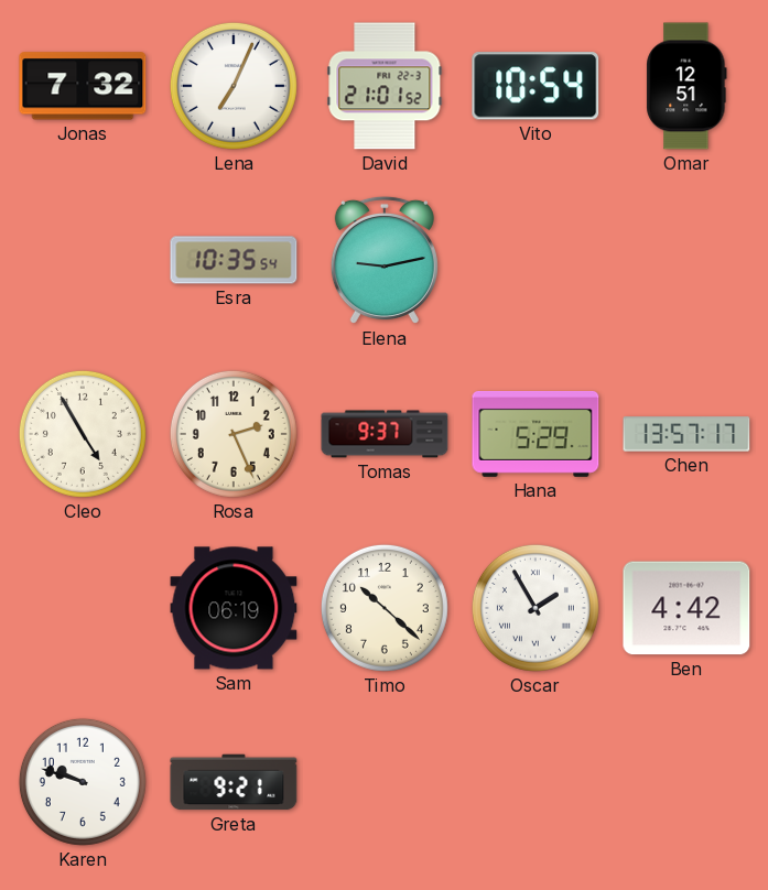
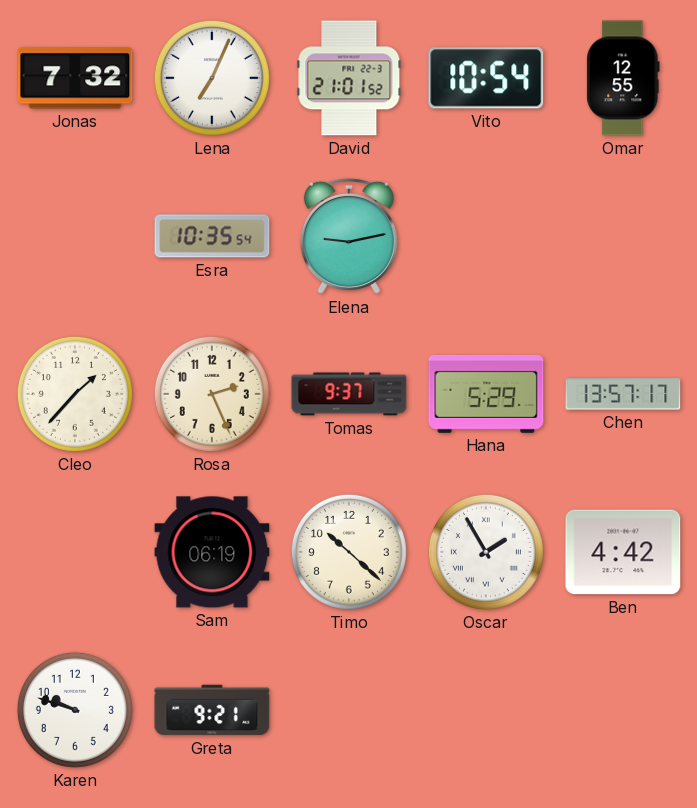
Omar: 12:51 -> 12:55 (623, 78)
Cleo: 4:55 -> 1:37 (75, 394)
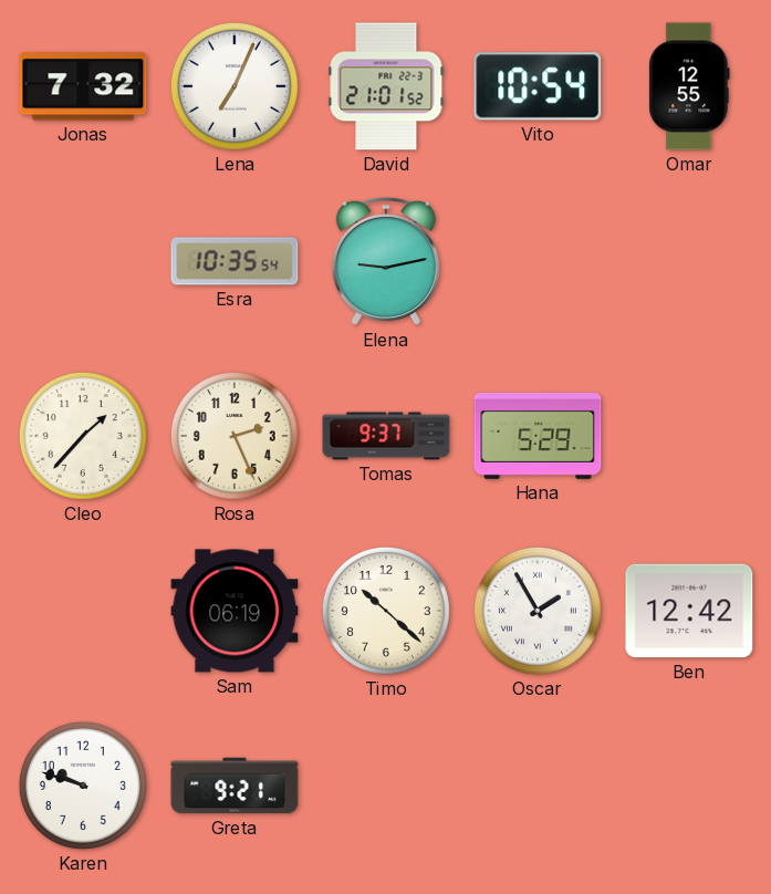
Chen: 13:57 -> none (623, 394)
Ben: 4:42 -> 12:42 (689, 611)
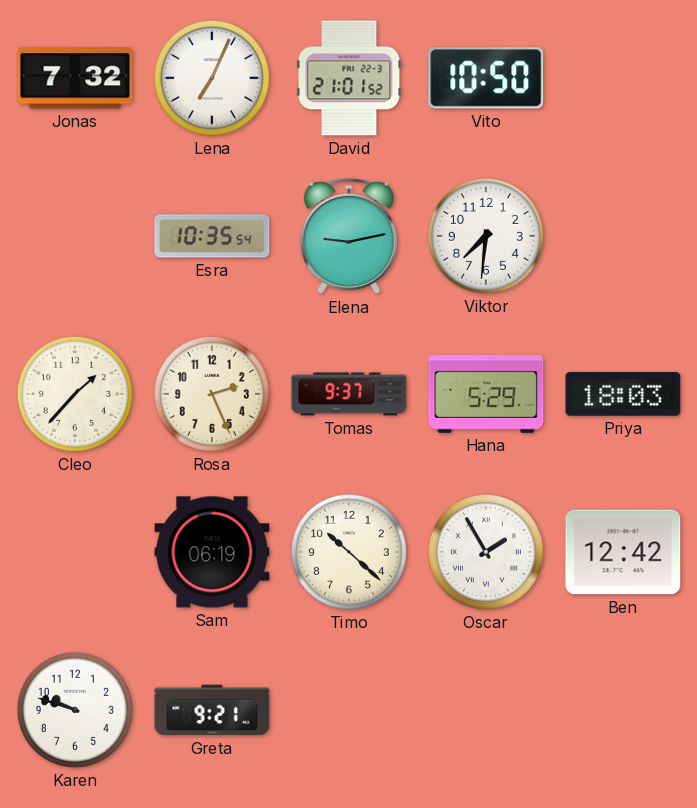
Vito: 10:54 -> 10:50 (486, 78)
Omar: 12:55 -> none (689, 86)
Viktor: none -> 7:31 (486, 236)
Priya: none -> 18:03 (623, 394)
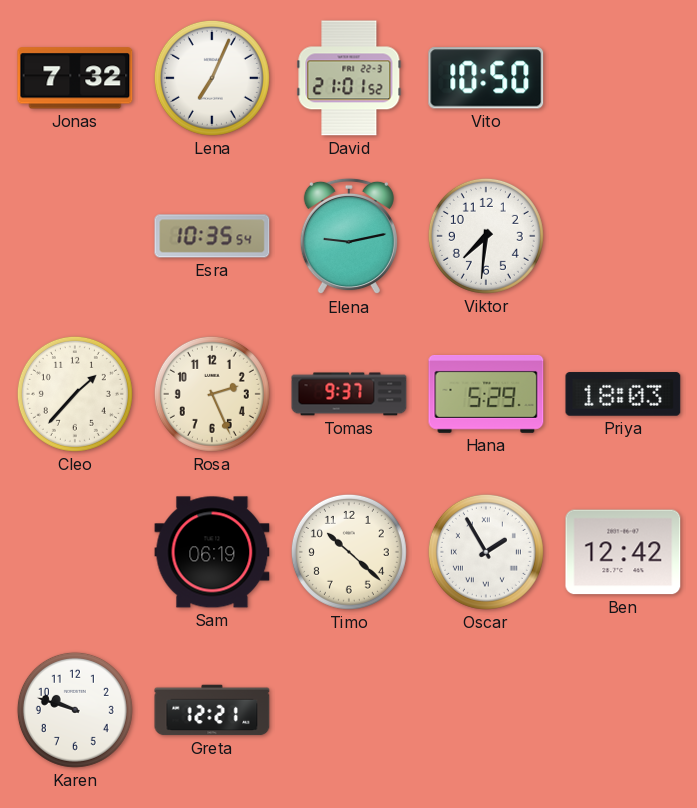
Greta: 9:21 -> 12:21 (212, 710)
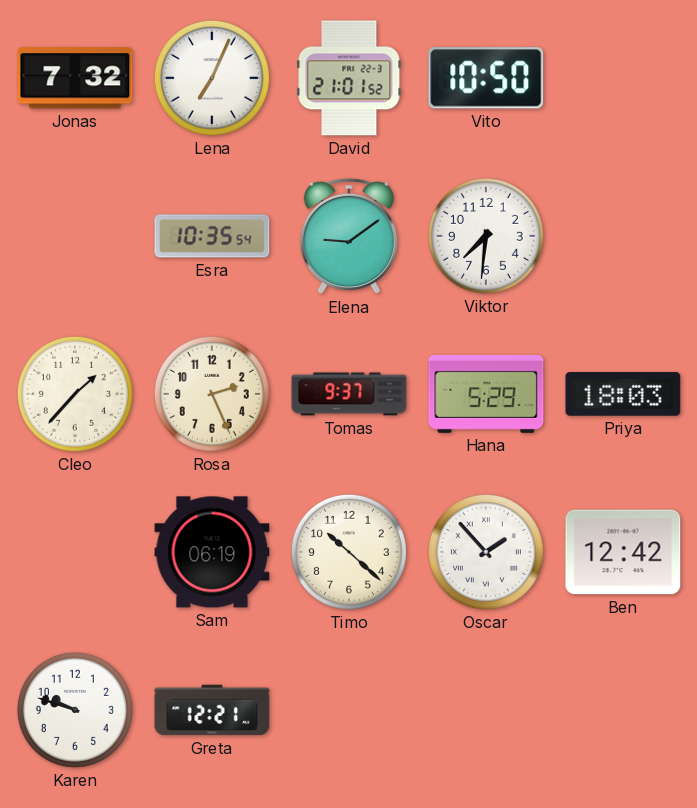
Elena: 9:13 -> 9:09 (349, 236)
Oscar: 1:55 -> 1:53 (486, 552)
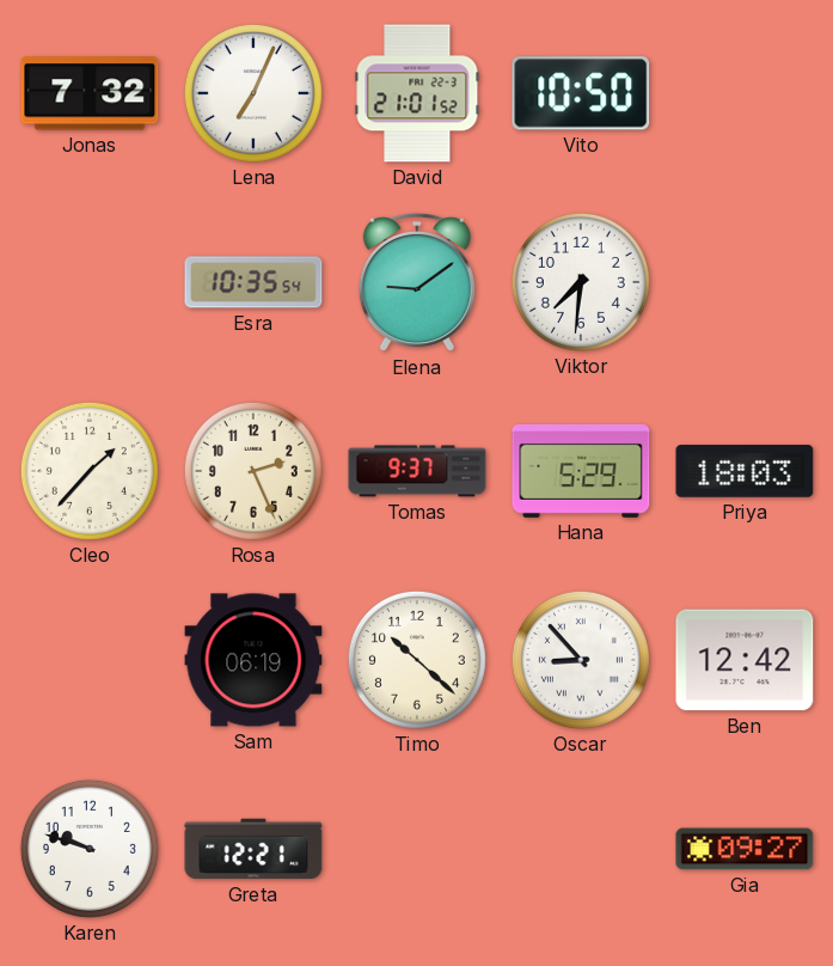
Oscar: 1:53 -> 8:53 (581, 660)
Gia: none -> 09:27 (745, 849)
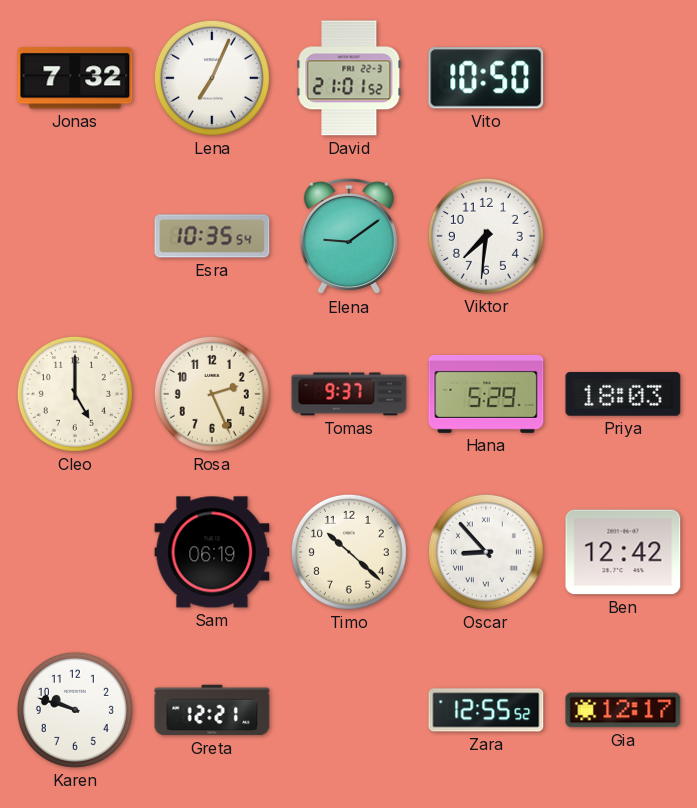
Cleo: 1:37 -> 5:00 (75, 394)
Zara: none -> 12:55 (486, 710)
Gia: 09:27 -> 12:17 (623, 710)
